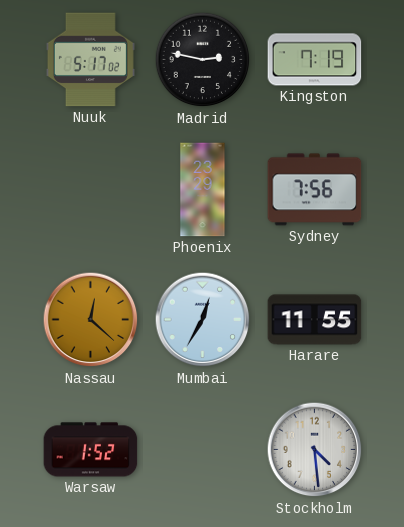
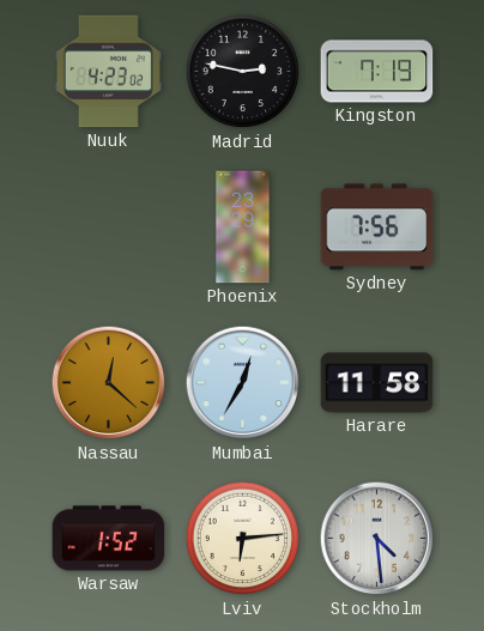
Nuuk: 5:17 -> 4:23 (108, 72)
Harare: 11:55 -> 11:58 (377, 383)
Lviv: none -> 6:14 (243, 539)
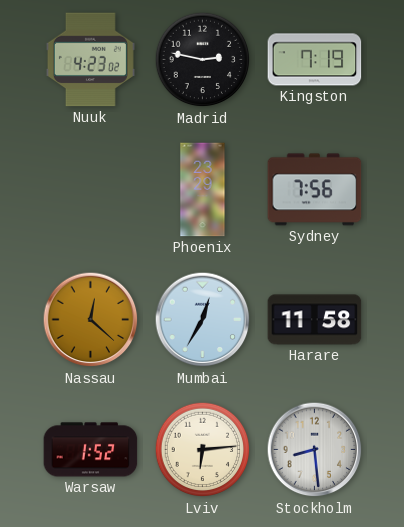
Stockholm: 4:29 -> 8:29 (315, 450)
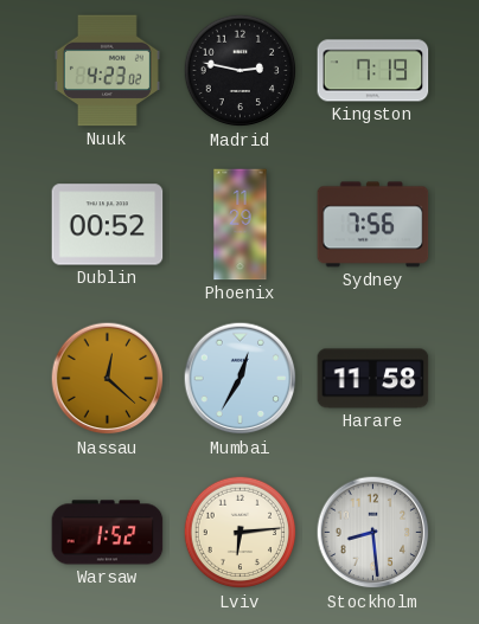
Dublin: none -> 00:52 (108, 225)
Phoenix: 23:29 -> 11:29 (241, 225)
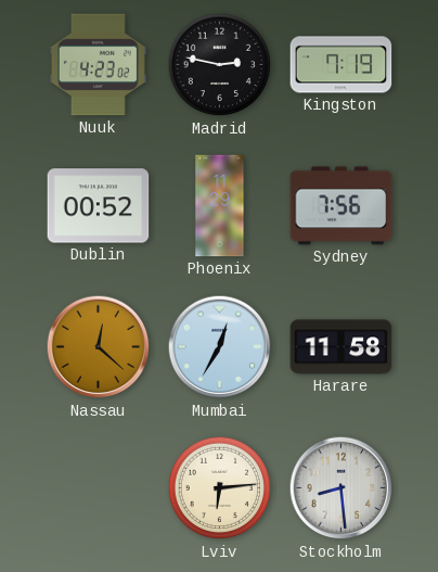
Warsaw: 1:52 -> none (108, 533)
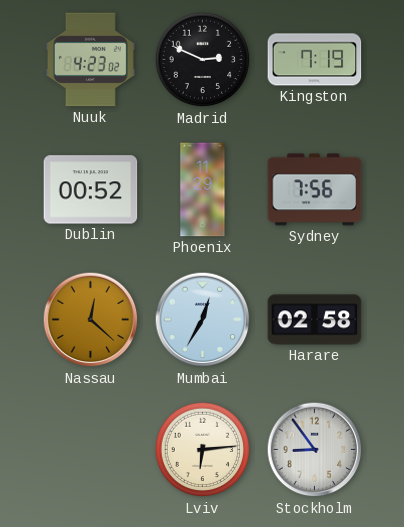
Madrid: 2:47 -> 2:49 (203, 60)
Harare: 11:58 -> 02:58 (315, 320)
Stockholm: 8:29 -> 8:54 (315, 450)
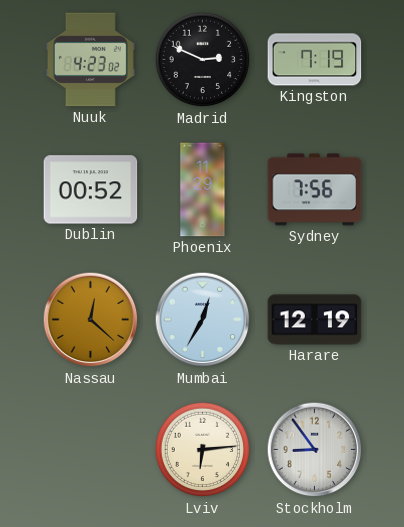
Harare: 02:58 -> 12:19 (315, 320)
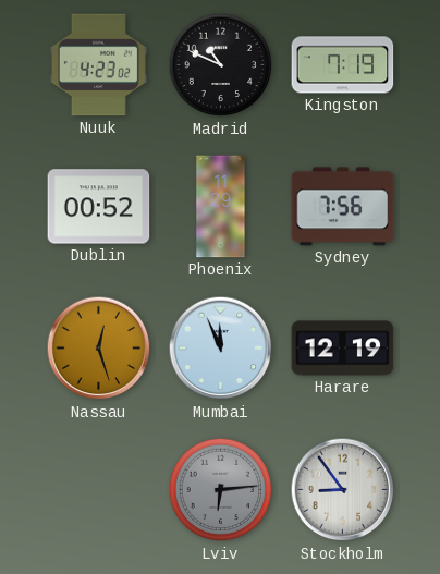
Madrid: 2:49 -> 10:49 (221, 65)
Nassau: 12:22 -> 12:27 (99, 349)
Mumbai: 12:35 -> 11:56 (221, 349)
Lviv dial: cream -> grey (221, 490)
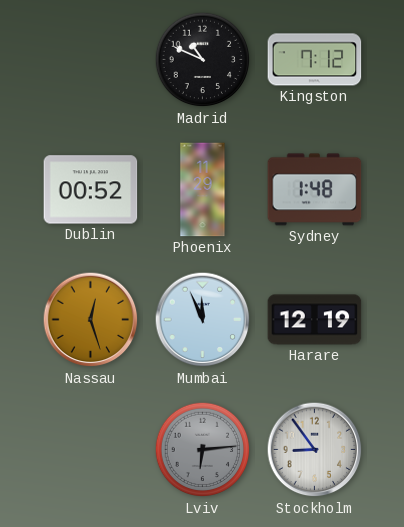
Nuuk: 4:23 -> none (98, 65)
Kingston: 7:19 -> 7:12 (315, 60)
Sydney: 7:56 -> 1:48 (315, 190)
